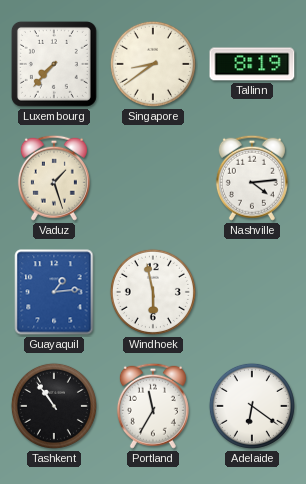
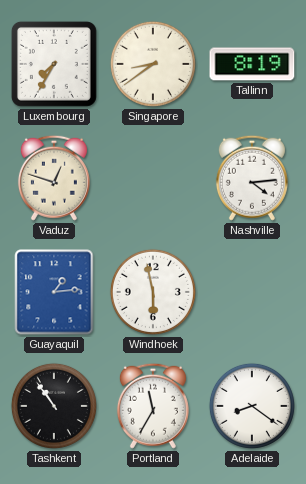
Luxembourg: 7:37 -> 7:35 (54, 64)
Vaduz: 1:27 -> 12:48 (54, 178)
Adelaide: 6:21 -> 8:21 (252, 406)
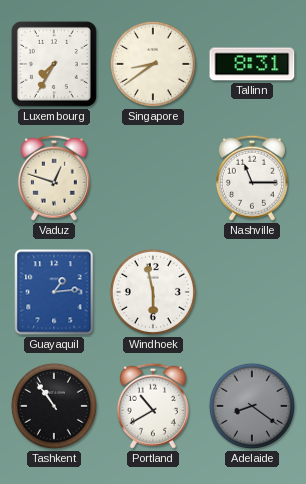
Tallinn: 8:19 -> 8:31 (252, 64)
Nashville: 4:14 -> 11:15 (252, 178)
Portland: 11:35 -> 10:40 (153, 406)
Adelaide dial: white -> grey (252, 406)
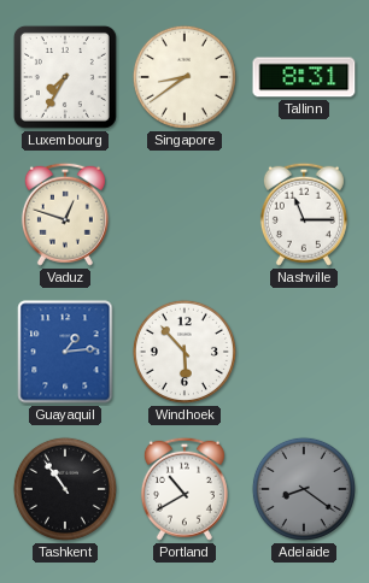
Windhoek: 5:58 -> 5:53 (184, 352)
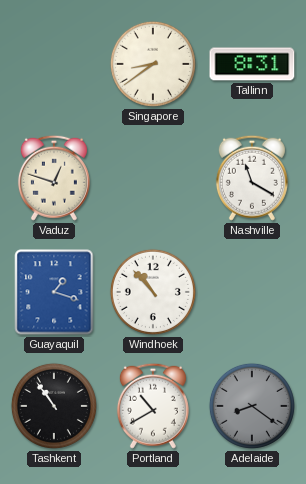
Luxembourg: 7:35 -> none (65, 77)
Nashville: 11:15 -> 11:20 (252, 178)
Guayaquil: 1:14 -> 1:18 (54, 292)
Windhoek: 5:53 -> 10:53 (153, 292)
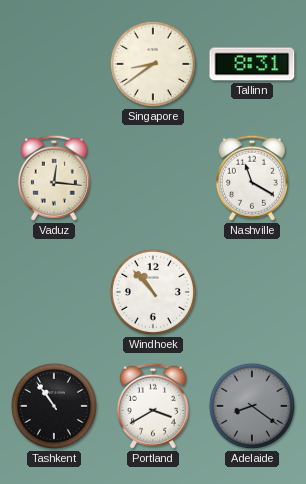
Vaduz: 12:48 -> 12:16 (54, 178)
Guayaquil: 1:18 -> none (54, 292)
Portland: 10:40 -> 3:40 (153, 406)
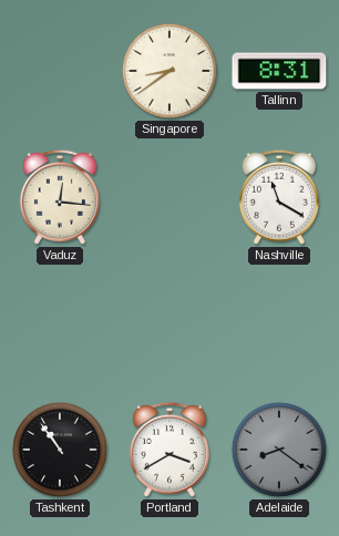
Windhoek: 10:53 -> none (153, 292)
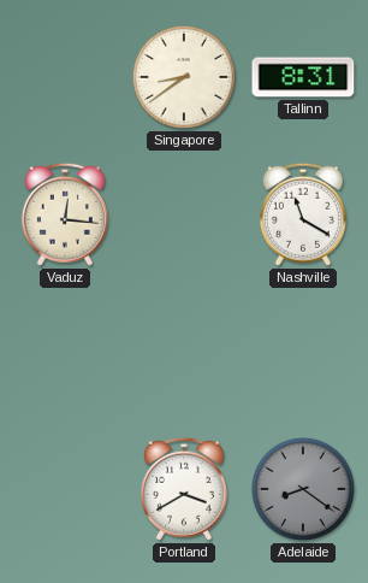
Tashkent: 10:54 -> none (60, 450)
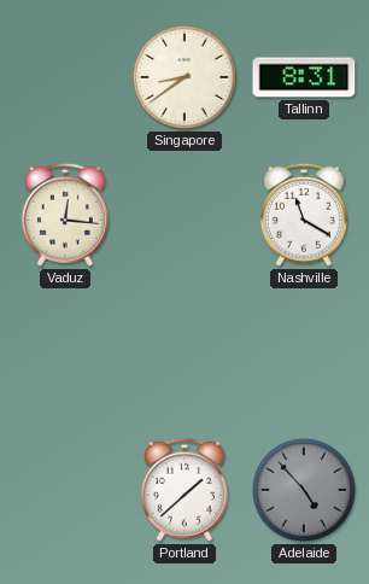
Portland: 3:40 -> 1:38 (184, 490)
Adelaide: 8:21 -> 4:53 (304, 490)
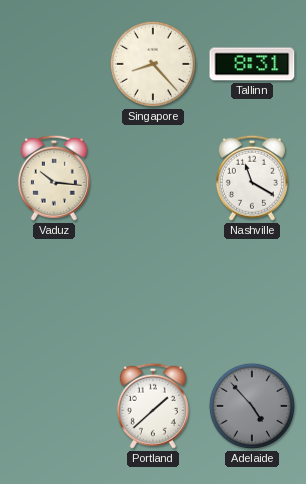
Singapore: 8:39 -> 8:23 (153, 64)
Vaduz: 12:16 -> 10:16 (54, 178)
